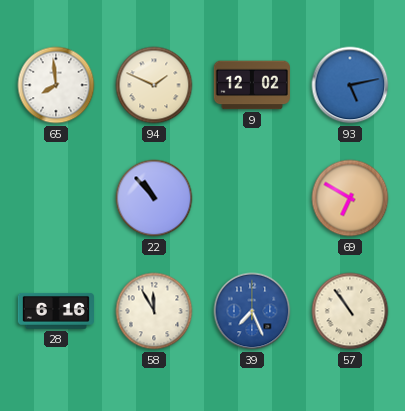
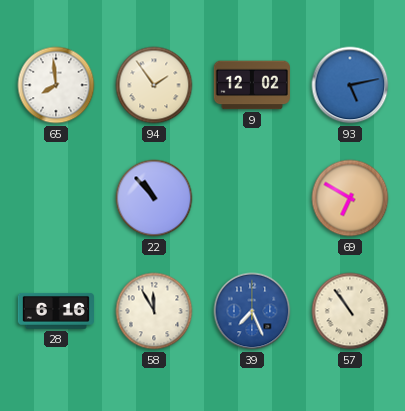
94: 1:49 -> 1:54 (154, 85)
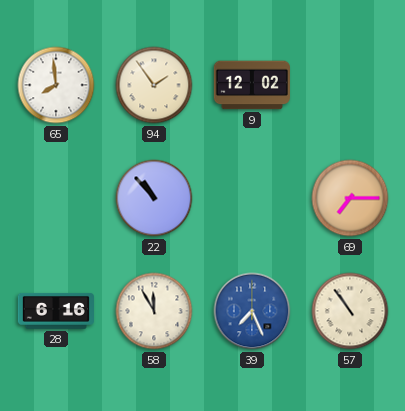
93: 5:13 -> none (350, 85)
69: 6:50 -> 7:15 (350, 198)
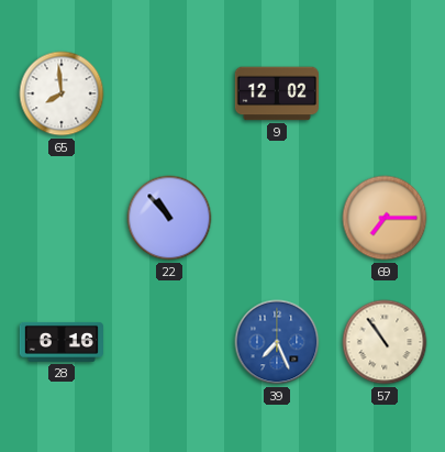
94: 1:54 -> none (154, 85)
58: 11:55 -> none (154, 311)
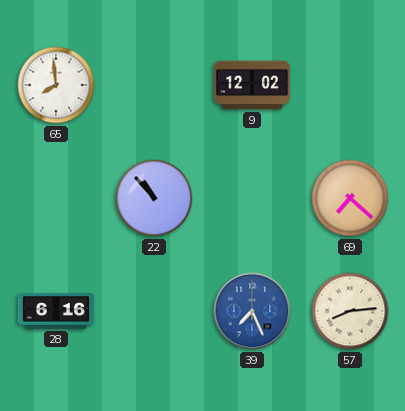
69: 7:15 -> 7:22 (350, 198)
57: 10:54 -> 8:14 (350, 311)
